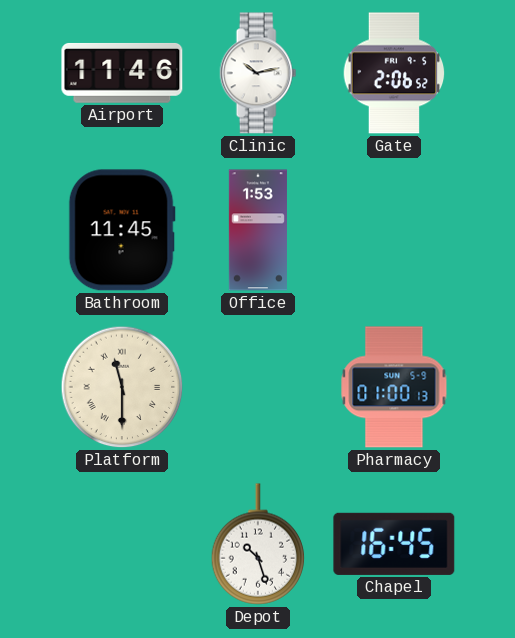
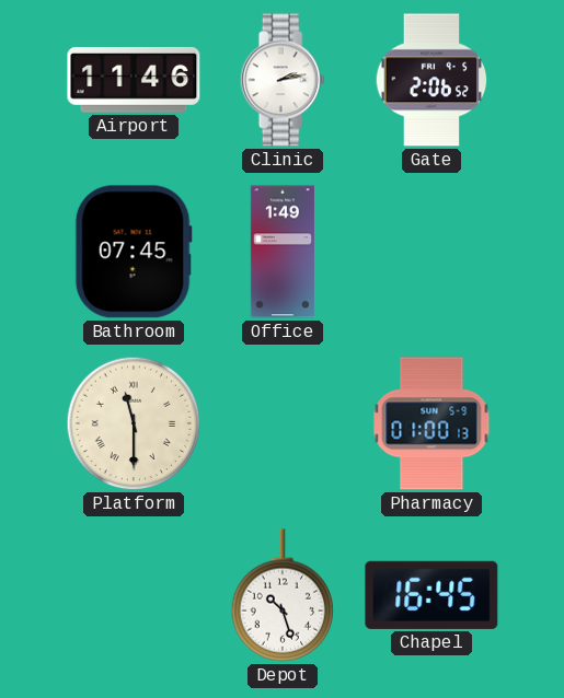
Clinic: 10:13 -> 2:13 (283, 80)
Bathroom: 11:45 -> 07:45 (134, 252)
Office: 1:53 -> 1:49 (283, 252)
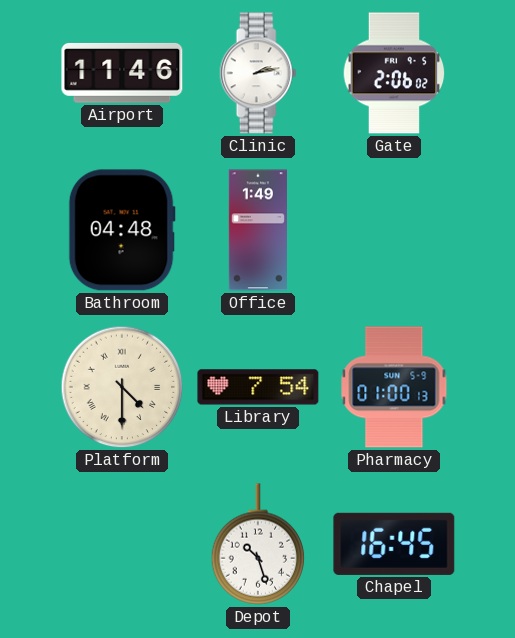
Gate: 2:06:52 -> 2:06:02 (394, 73)
Bathroom: 07:45 -> 04:48 (122, 230)
Platform: 11:30 -> 4:30 (122, 387)
Library: none -> 7:54 (258, 387)
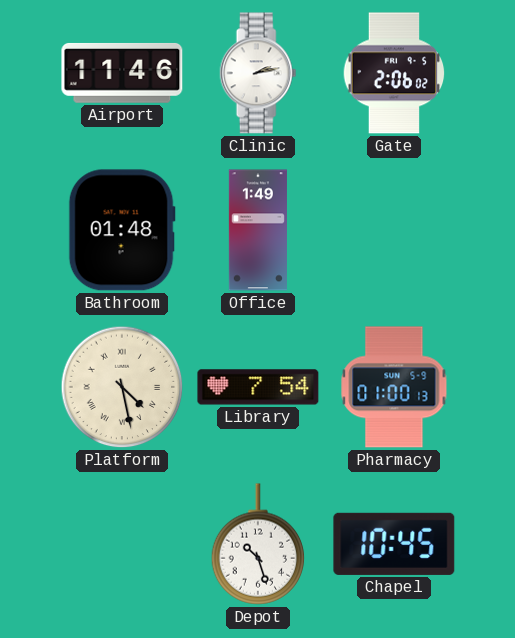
Bathroom: 04:48 -> 01:48 (122, 230)
Platform: 4:30 -> 4:28 (122, 387)
Chapel: 16:45 -> 10:45 (394, 544)
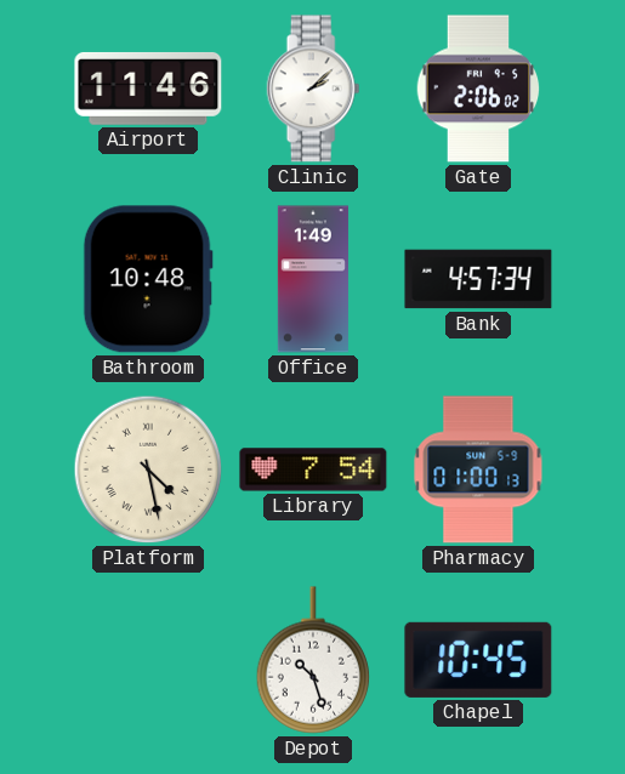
Clinic: 2:13 -> 2:08 (313, 89)
Bathroom: 01:48 -> 10:48 (148, 279)
Bank: none -> 4:57 (478, 279)
